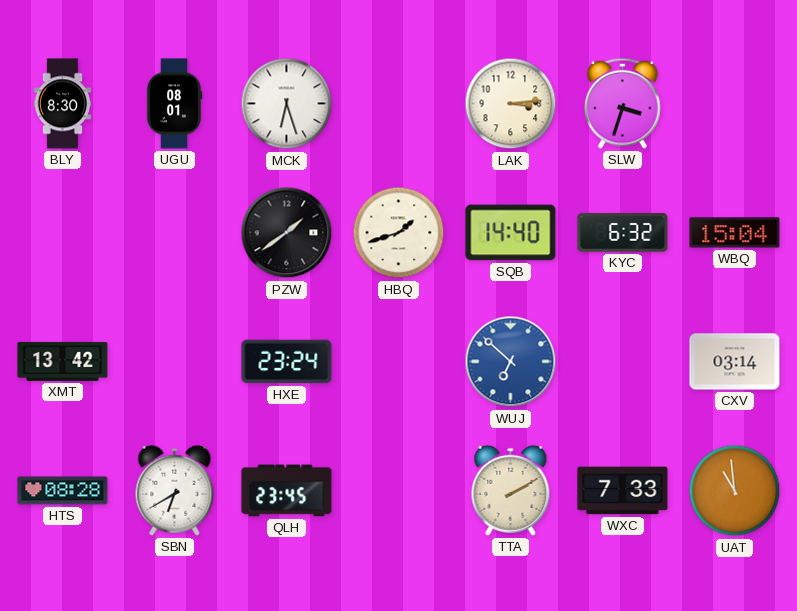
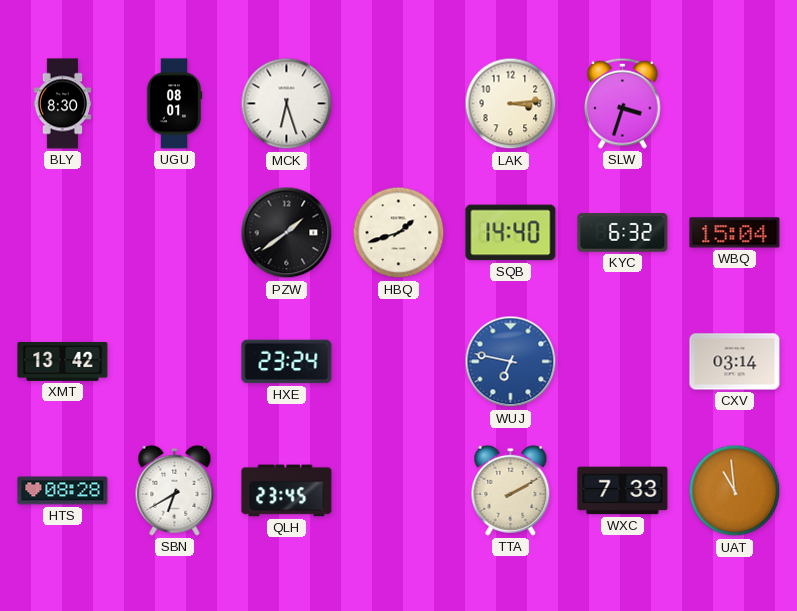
WUJ: 6:52 -> 6:47 (511, 362)
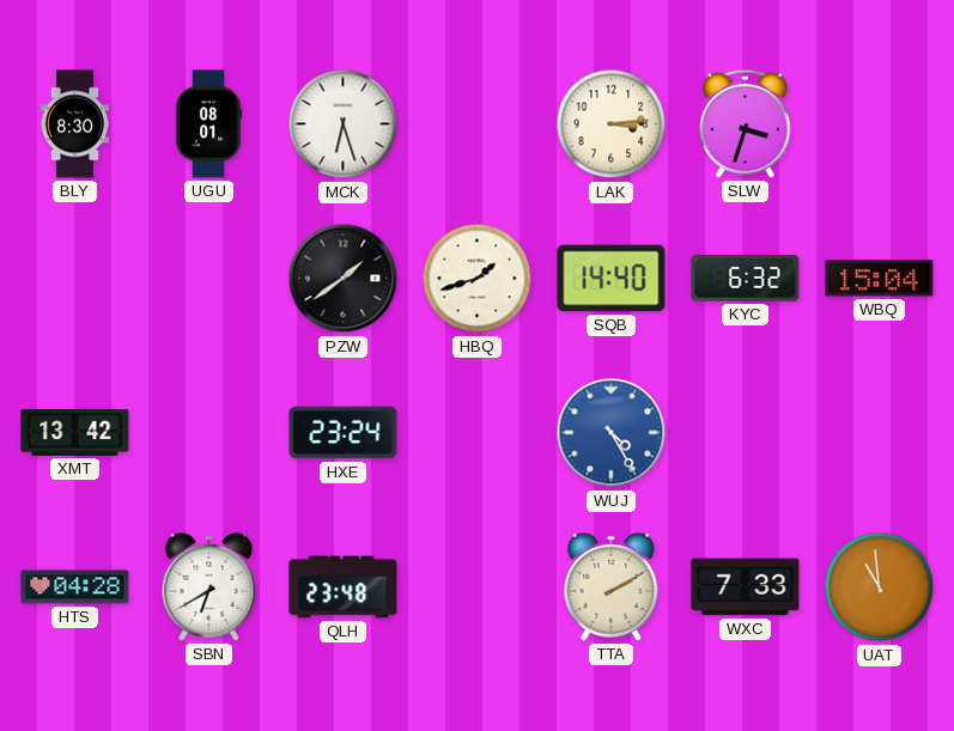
WUJ: 6:47 -> 4:25 (612, 433)
CXV: 03:14 -> none (735, 362)
HTS: 08:28 -> 04:28 (75, 587)
QLH: 23:45 -> 23:48 (344, 587)
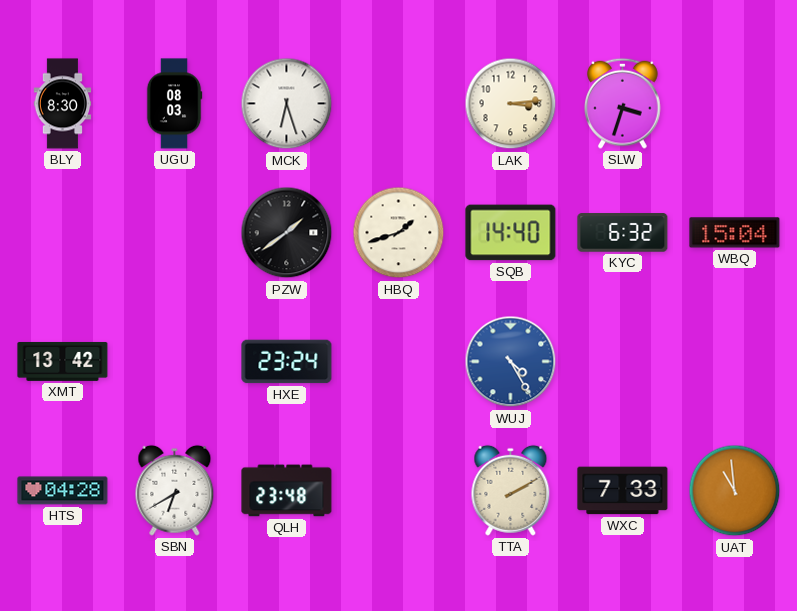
UGU: 08:01 -> 08:03 (174, 104)
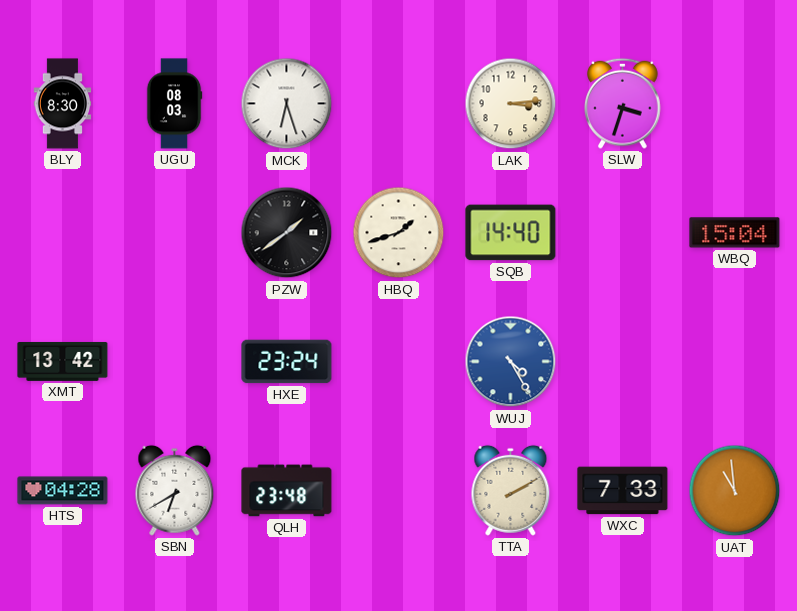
KYC: 6:32 -> none (623, 233)
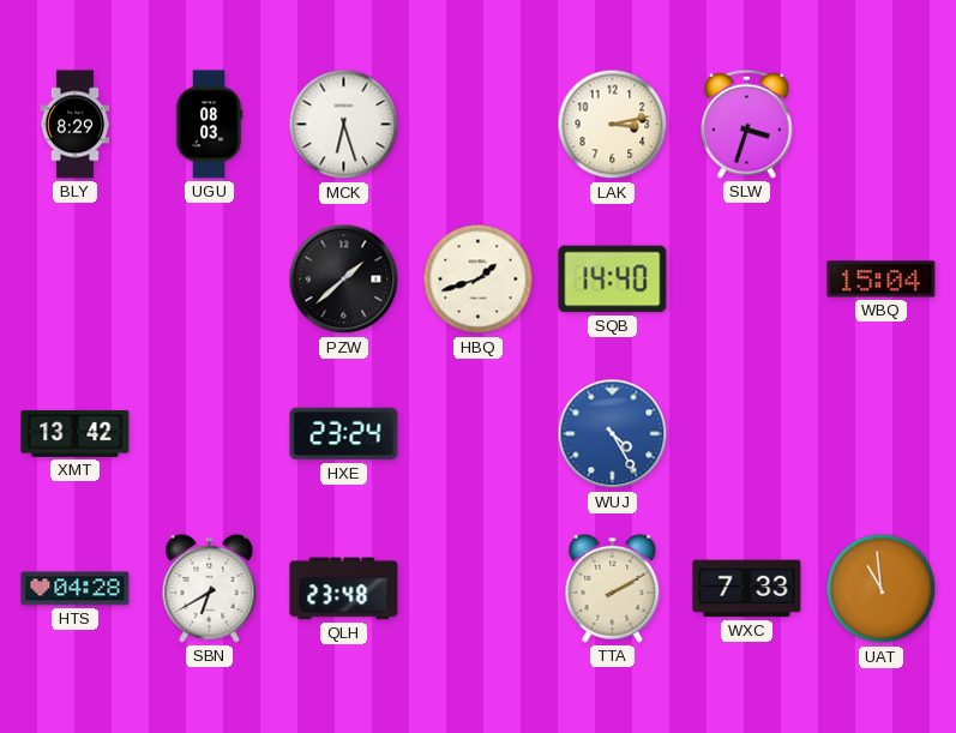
BLY: 8:30 -> 8:29 (76, 125)
LAK: 3:14 -> 3:13 (613, 125)
PZW: 1:39 -> 1:38 (344, 280)
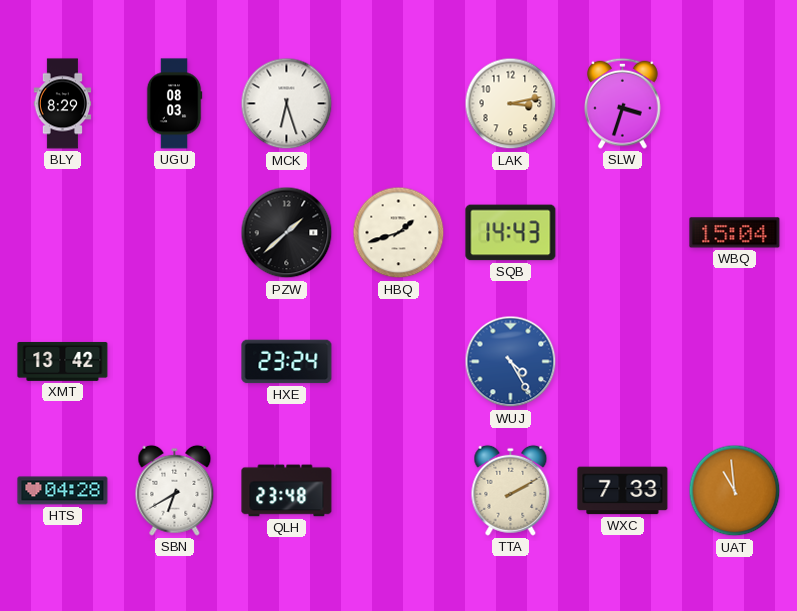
SQB: 14:40 -> 14:43 (511, 233)
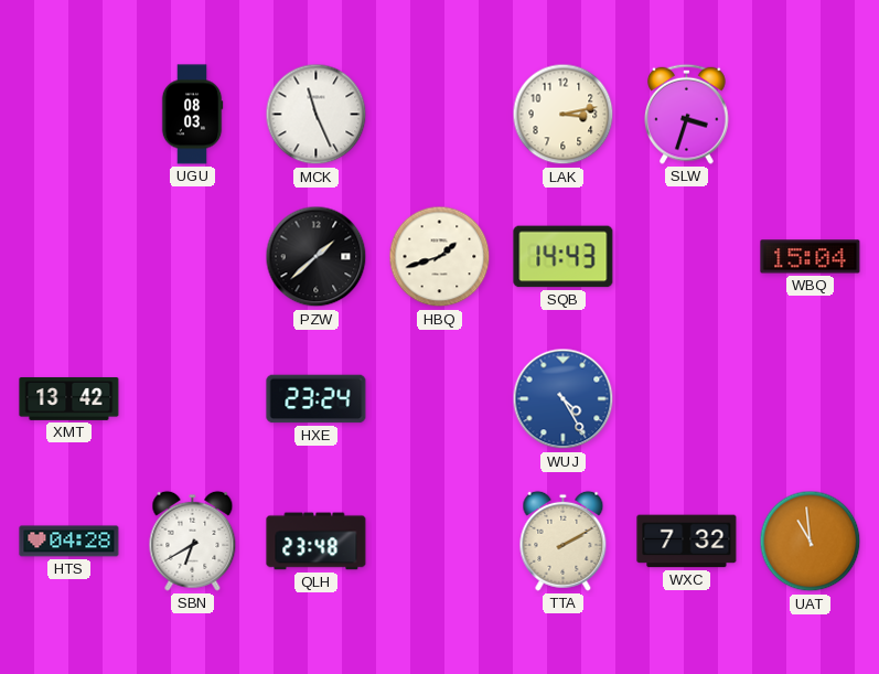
BLY: 8:29 -> none (63, 104)
MCK: 6:27 -> 11:26 (317, 115)
WXC: 7:33 -> 7:32 (687, 542)
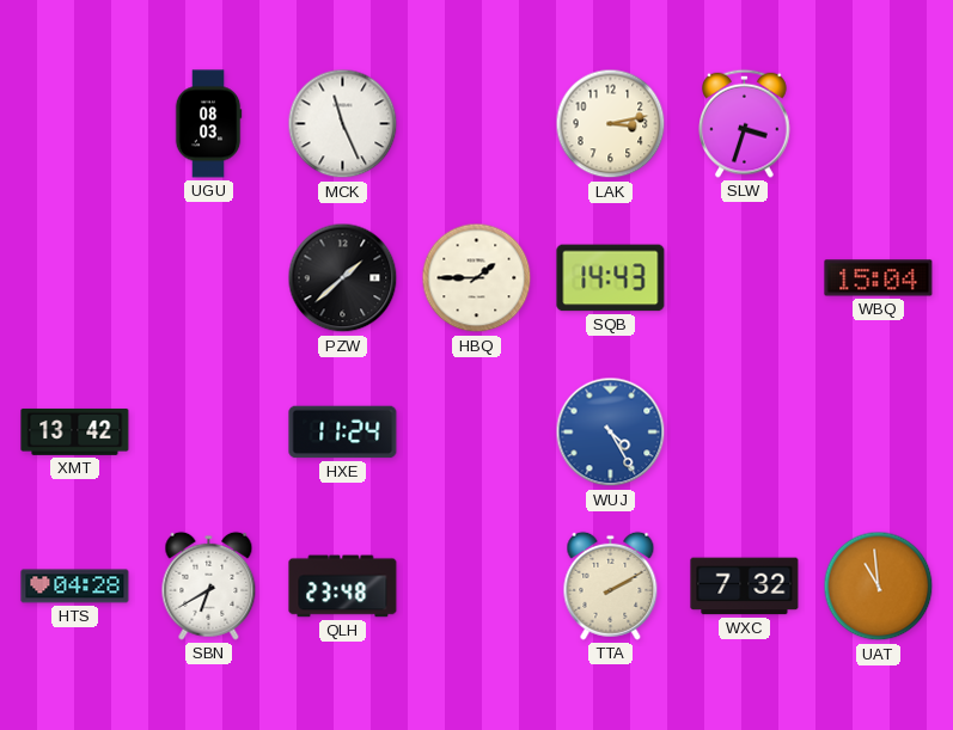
HBQ: 1:42 -> 1:45 (477, 278)
HXE: 23:24 -> 11:24 (343, 433)
